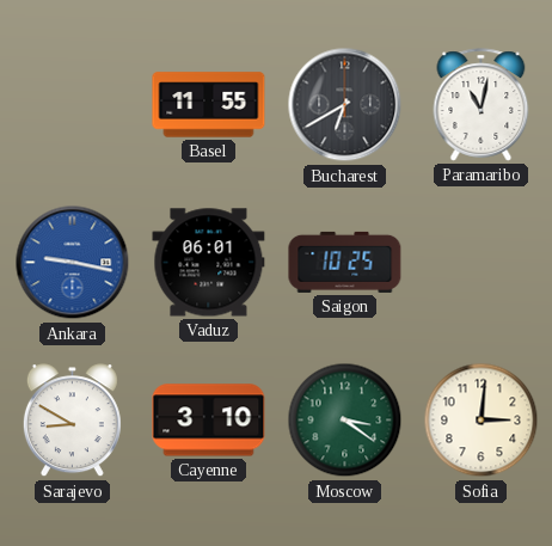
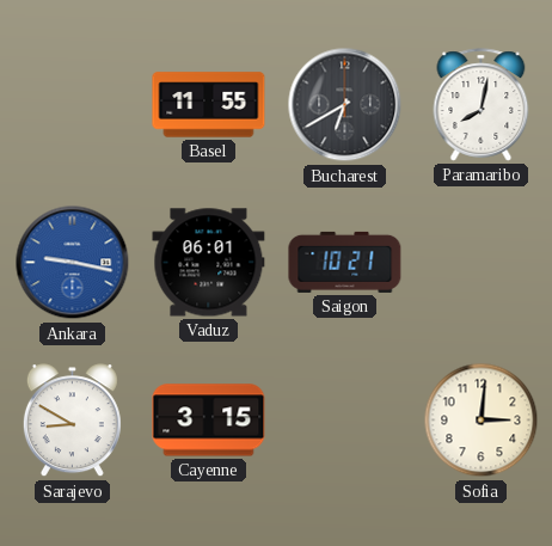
Paramaribo: 11:02 -> 8:02 (482, 105)
Saigon: 10:25 -> 10:21 (345, 262)
Cayenne: 3:10 -> 3:15 (209, 421)
Moscow: 3:21 -> none (345, 421)
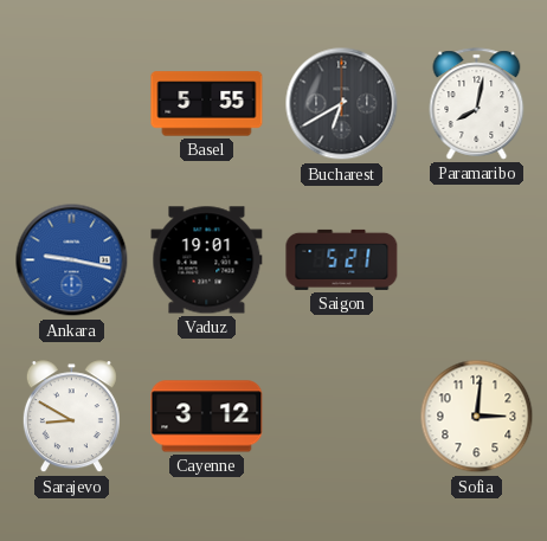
Basel: 11:55 -> 5:55 (207, 104)
Vaduz: 06:01 -> 19:01 (207, 260)
Saigon: 10:21 -> 5:21 (342, 259)
Cayenne: 3:15 -> 3:12 (207, 417)
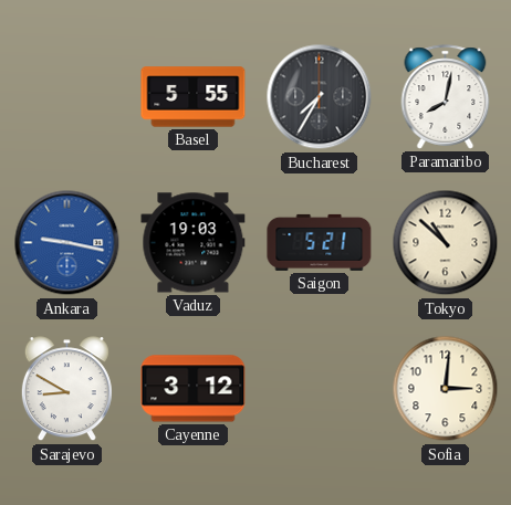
Bucharest: 6:40 -> 7:35 (320, 97)
Vaduz: 19:01 -> 19:03 (194, 243)
Tokyo: none -> 10:52 (446, 243)
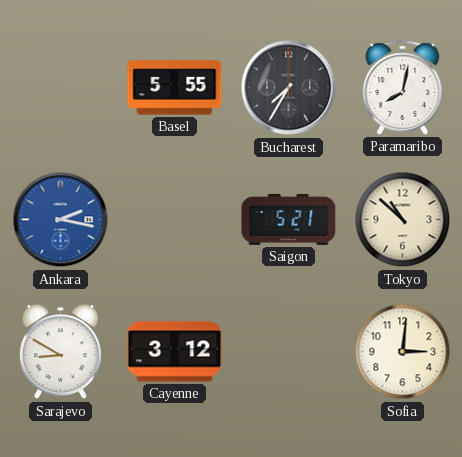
Ankara: 9:17 -> 2:17 (61, 220)
Vaduz: 19:03 -> none (194, 243)
